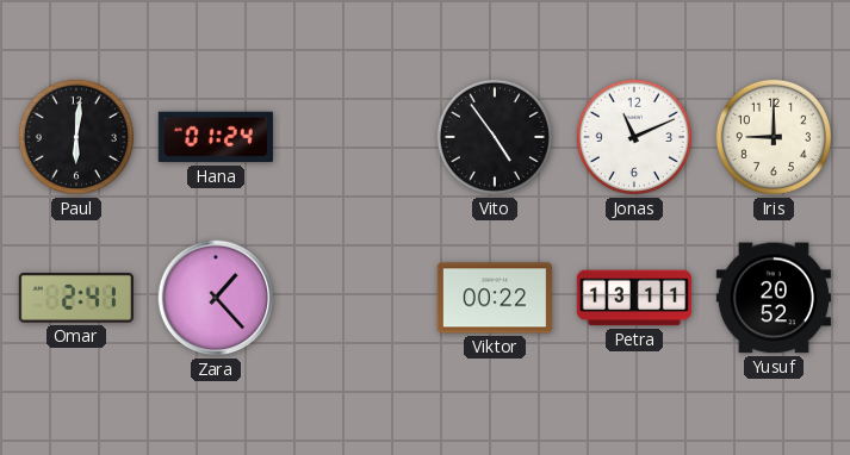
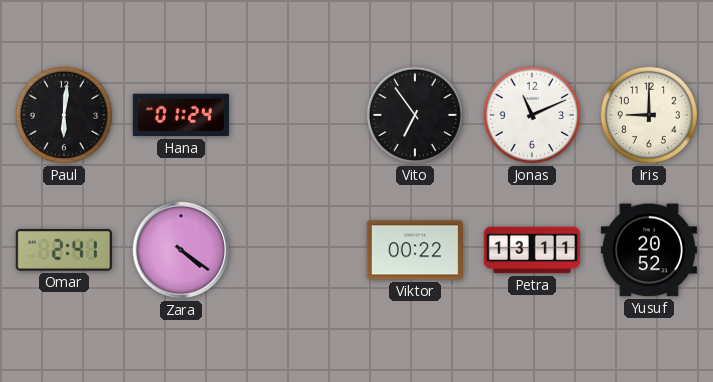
Vito: 4:54 -> 6:54 (415, 115)
Zara: 1:23 -> 4:21 (181, 250)
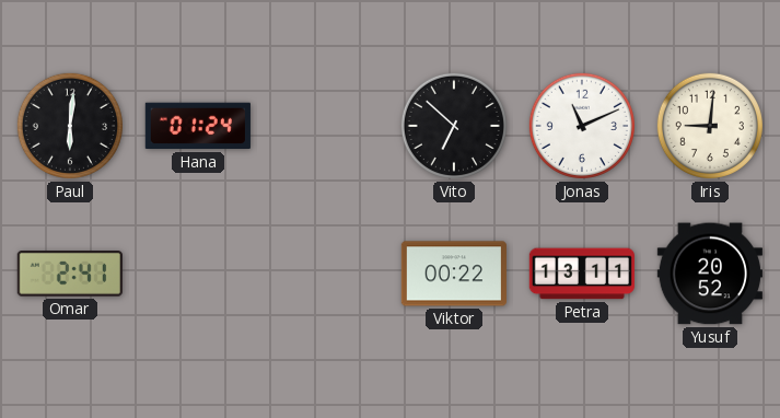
Vito: 6:54 -> 6:52 (454, 126)
Iris: 9:00 -> 9:01 (710, 126)
Zara: 4:21 -> none (181, 250)
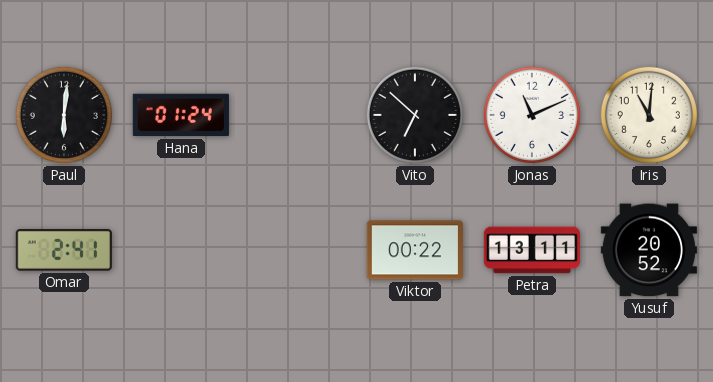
Iris: 9:01 -> 11:01 (649, 115)
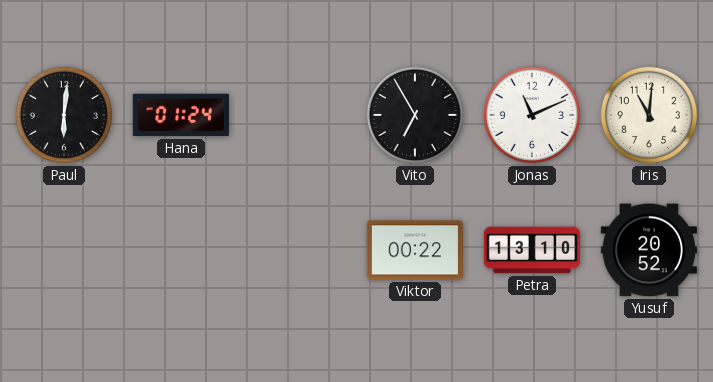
Vito: 6:52 -> 6:55 (415, 115)
Omar: 2:41 -> none (64, 251)
Petra: 13:11 -> 13:10 (532, 250)
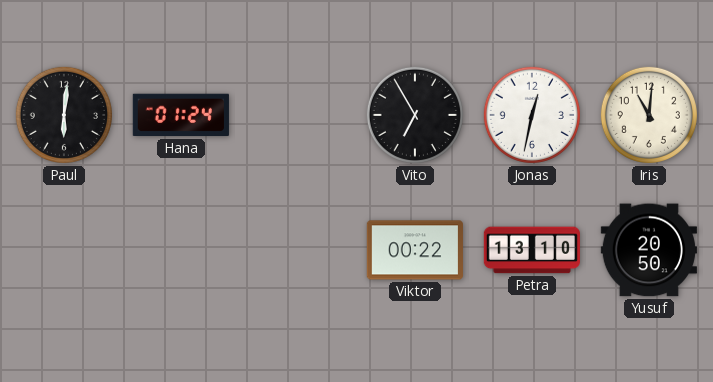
Jonas: 11:11 -> 12:32 (532, 115)
Yusuf: 20:52 -> 20:50 (649, 250)
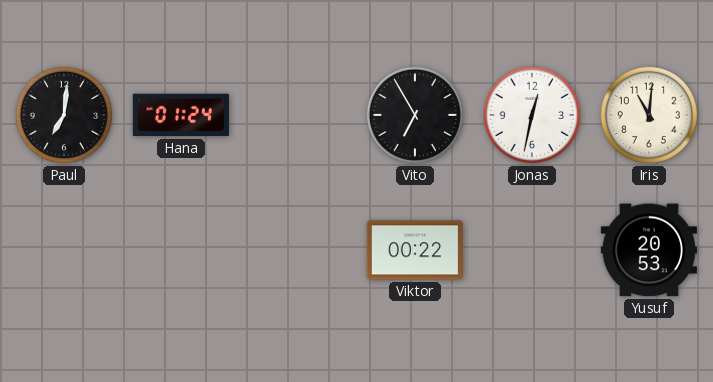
Paul: 6:01 -> 7:01 (64, 115)
Petra: 13:10 -> none (532, 250)
Yusuf: 20:50 -> 20:53 (649, 250)
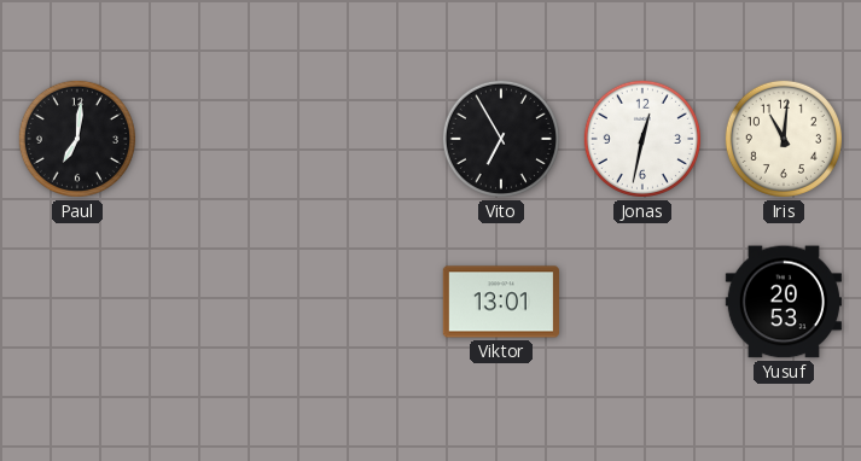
Hana: 01:24 -> none (181, 115)
Viktor: 00:22 -> 13:01 (501, 302)
